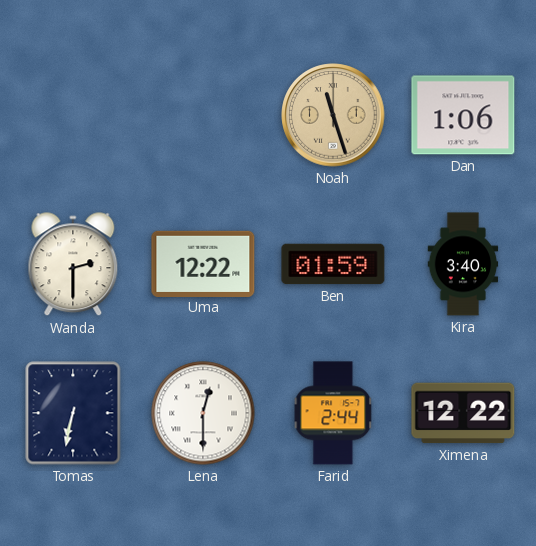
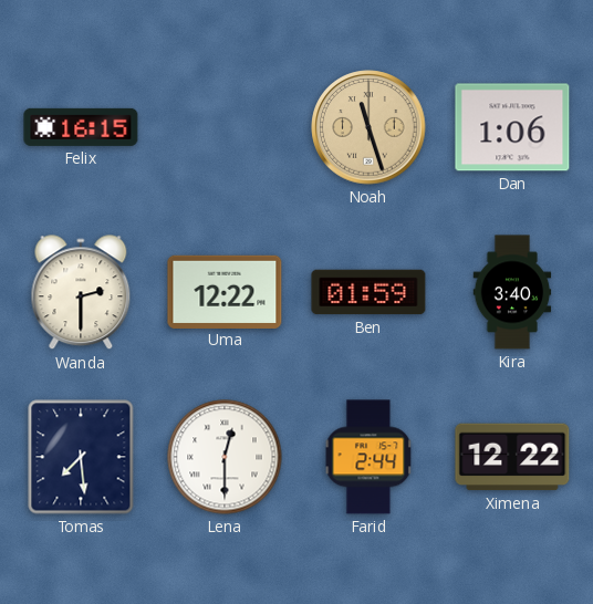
Felix: none -> 16:15 (81, 127)
Tomas: 6:32 -> 7:29 (81, 457)
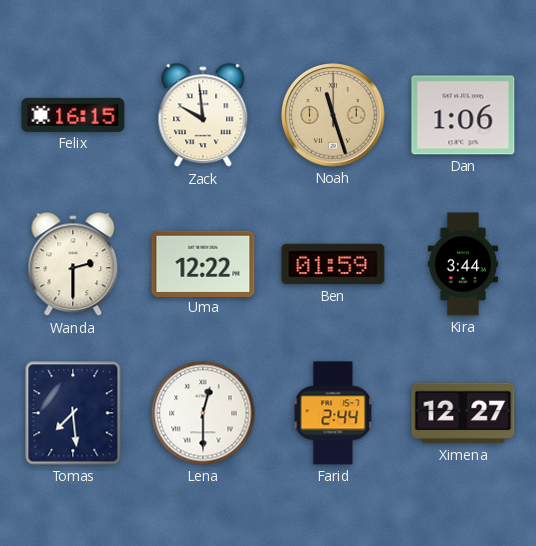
Zack: none -> 9:59 (203, 116)
Kira: 3:40 -> 3:44 (463, 264)
Ximena: 12:22 -> 12:27 (463, 413)
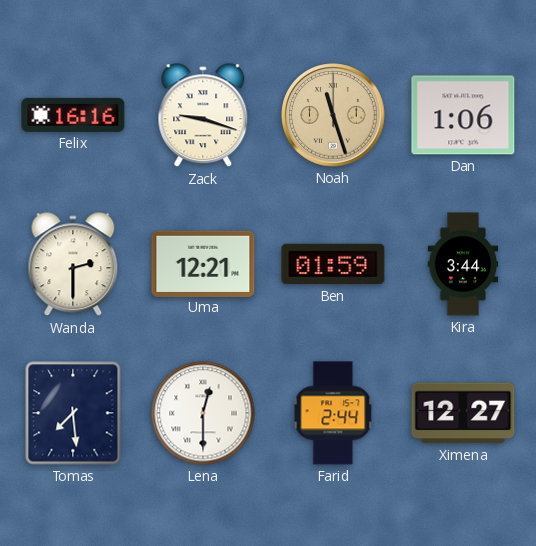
Felix: 16:15 -> 16:16 (73, 115)
Zack: 9:59 -> 9:18 (203, 116)
Uma: 12:22 -> 12:21 (203, 263)
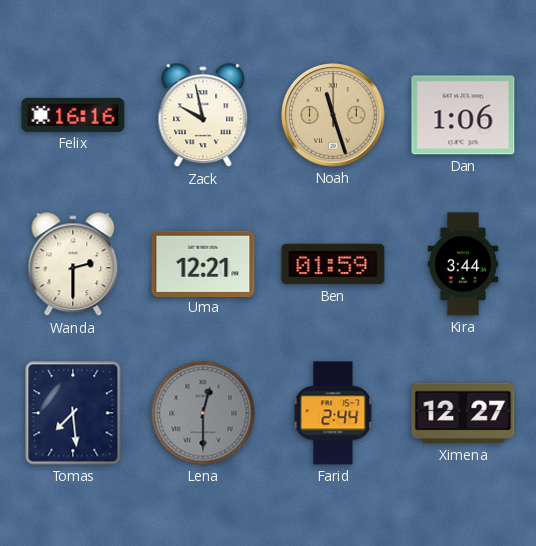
Zack: 9:18 -> 9:58 (203, 116)
Lena dial: white -> grey (203, 413)
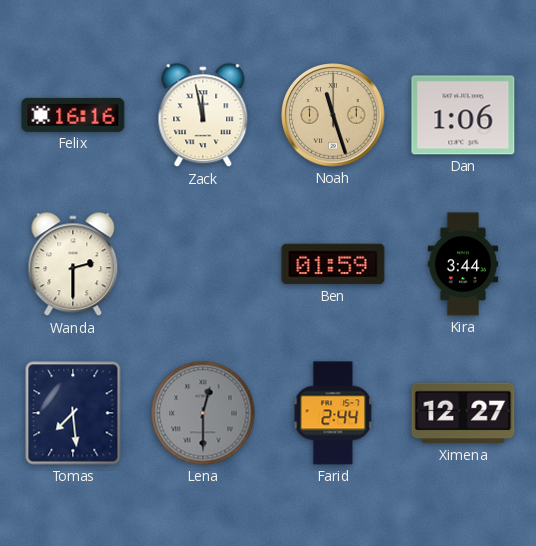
Zack: 9:58 -> 11:58 (203, 116)
Uma: 12:21 -> none (203, 263)
